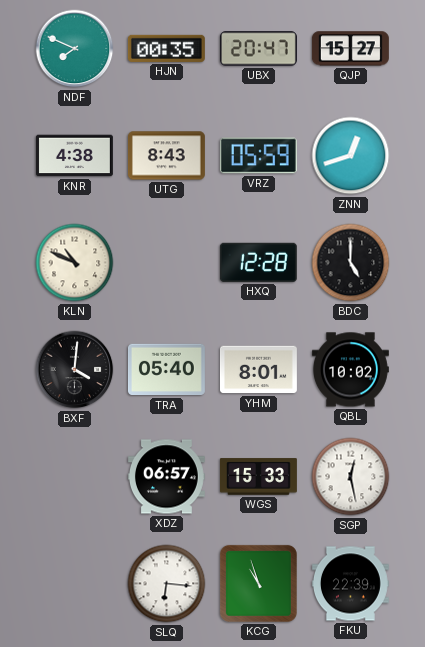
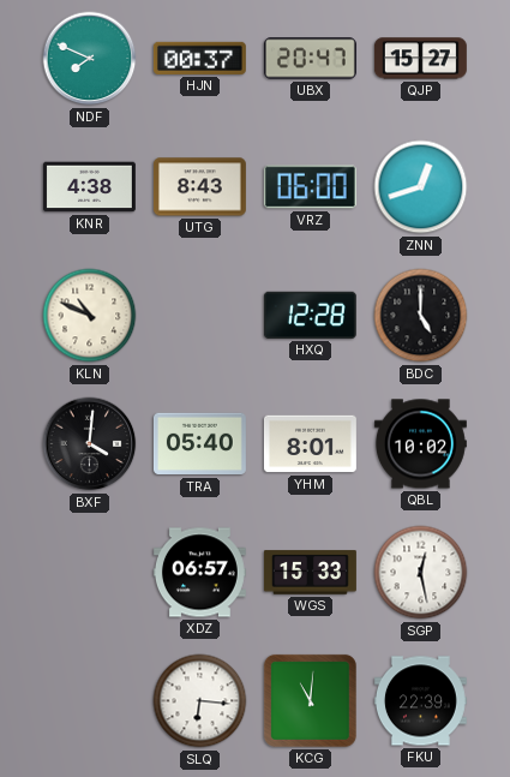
HJN: 00:35 -> 00:37 (199, 58)
VRZ: 05:59 -> 06:00 (310, 187)
KCG: 10:57 -> 11:01 (310, 700)
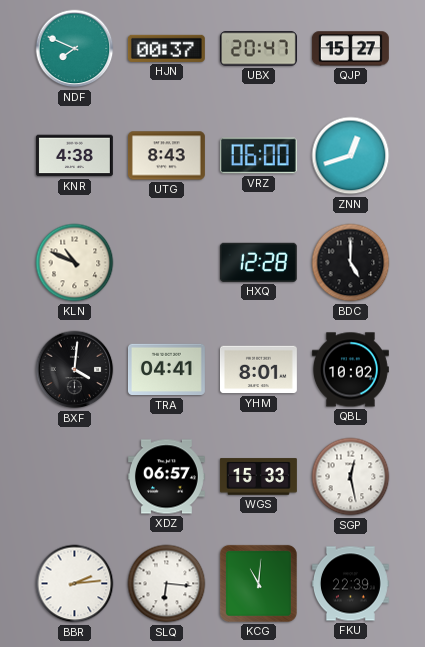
TRA: 05:40 -> 04:41 (166, 370)
BBR: none -> 2:14 (75, 584)
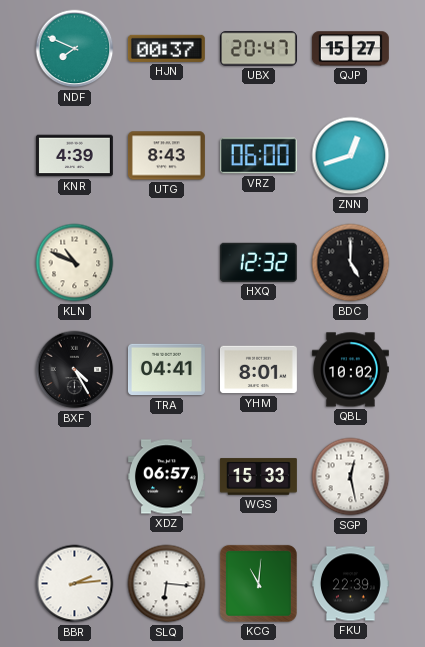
KNR: 4:38 -> 4:39 (74, 156)
HXQ: 12:28 -> 12:32 (258, 262)
BXF: 4:01 -> 4:25 (75, 370)
